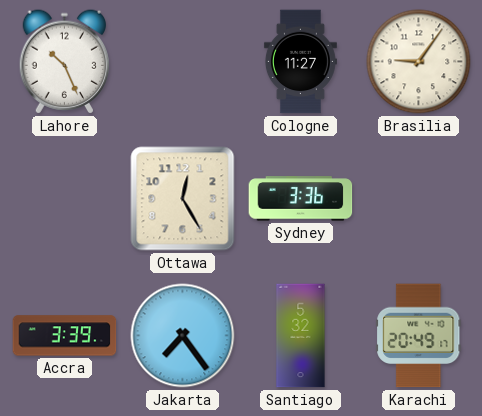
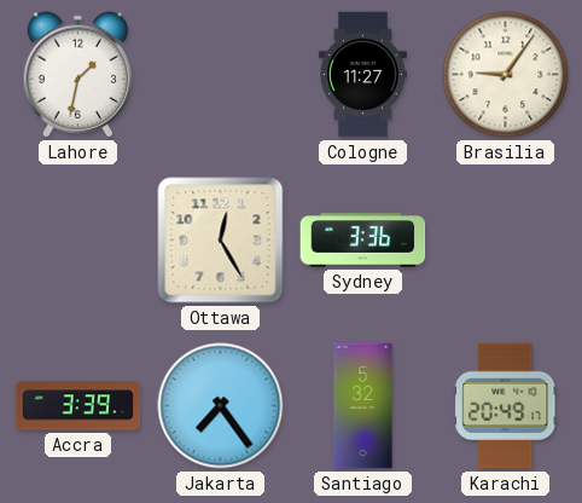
Lahore: 10:26 -> 1:32 (77, 75)
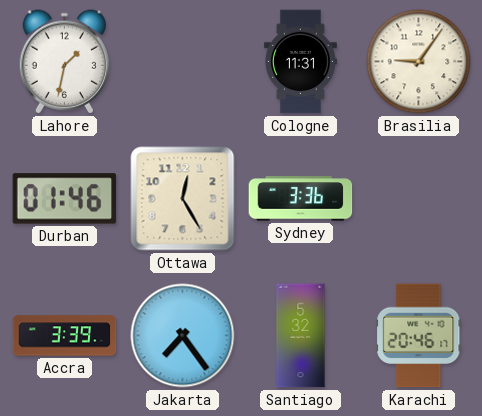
Cologne: 11:27 -> 11:31 (300, 62)
Durban: none -> 01:46 (65, 199)
Karachi: 20:49 -> 20:46 (419, 336)
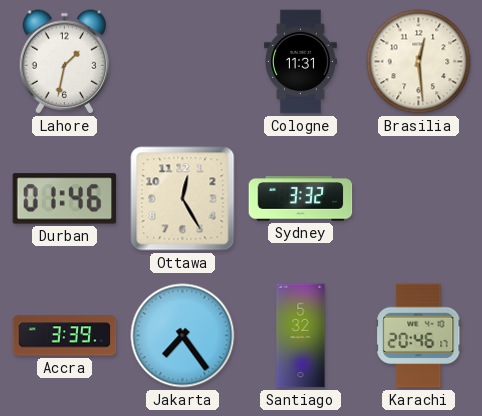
Brasilia: 9:06 -> 12:29 (419, 62)
Sydney: 3:36 -> 3:32 (301, 199)
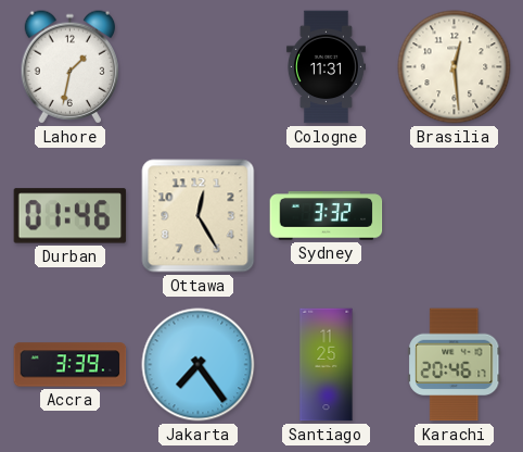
Santiago: 5:32 -> 11:25 (327, 365)
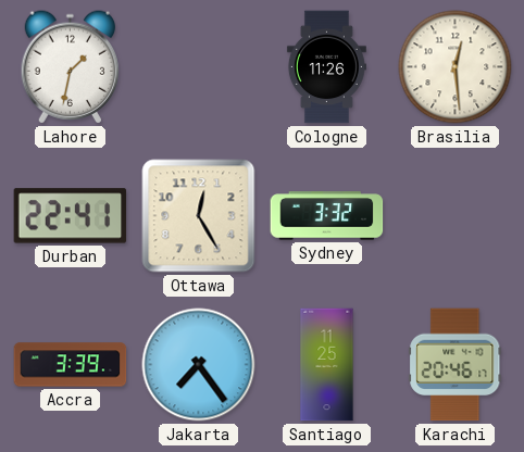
Cologne: 11:31 -> 11:26 (326, 67)
Durban: 01:46 -> 22:41 (71, 216)
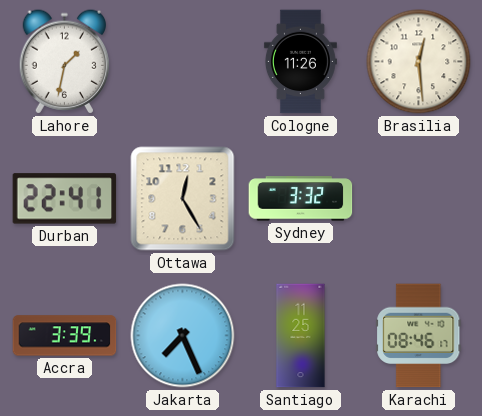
Jakarta: 7:24 -> 7:26 (183, 336)
Karachi: 20:46 -> 08:46 (419, 336)
